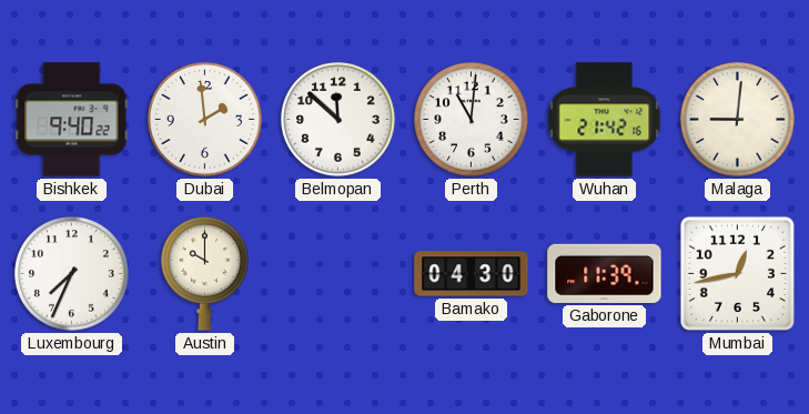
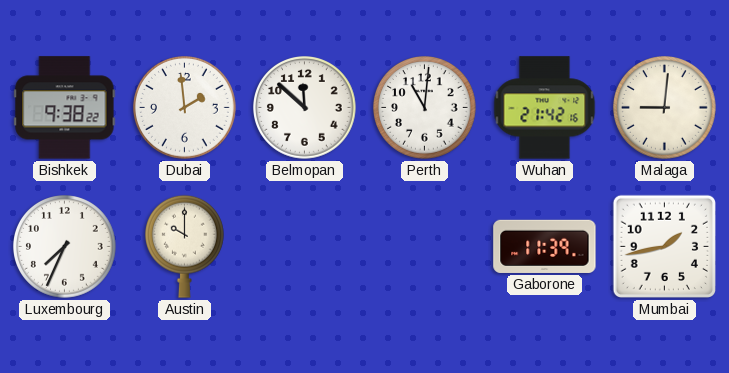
Bishkek: 9:40 -> 9:38 (65, 108)
Bamako: 04:30 -> none (472, 274)
Mumbai: 12:43 -> 1:43 (664, 246)
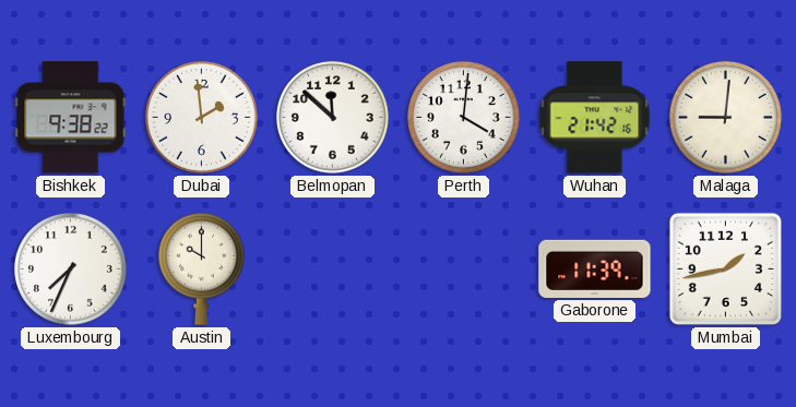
Perth: 11:01 -> 4:01 (464, 118)
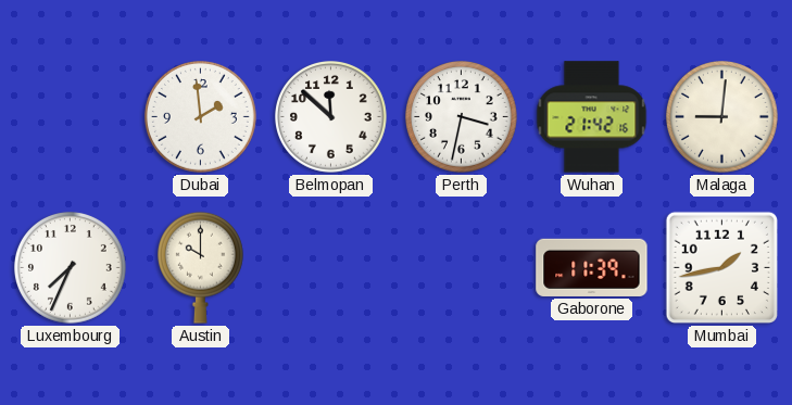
Bishkek: 9:38 -> none (71, 118)
Perth: 4:01 -> 3:32 (462, 117)
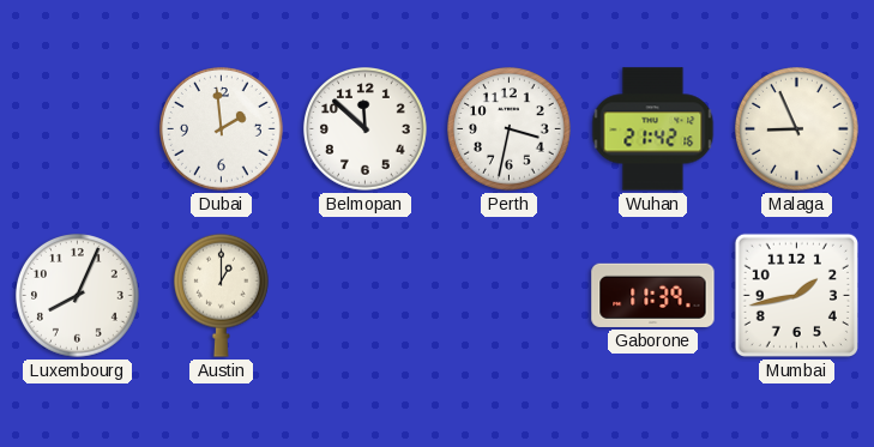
Malaga: 9:01 -> 8:56 (797, 129)
Luxembourg: 7:34 -> 8:04 (78, 296)
Austin: 10:00 -> 1:00 (221, 295)
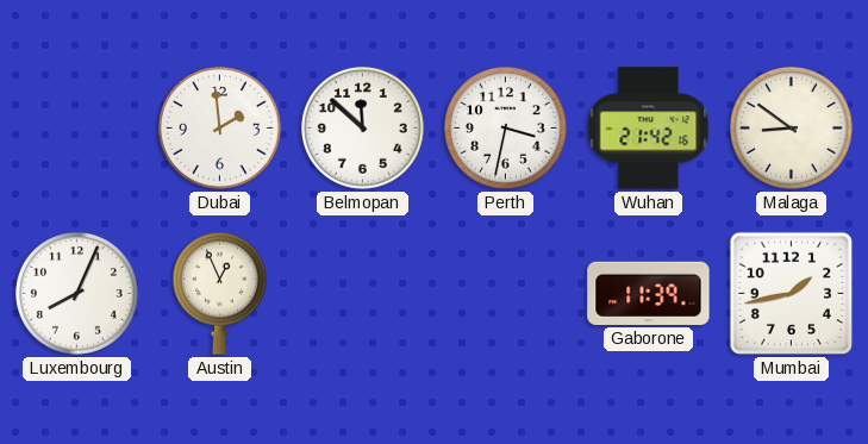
Malaga: 8:56 -> 8:51 (792, 129)
Austin: 1:00 -> 12:56 (219, 293)
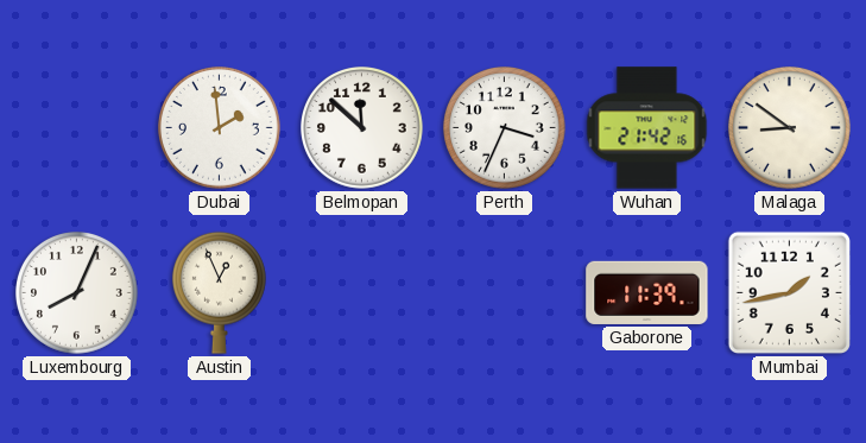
Perth: 3:32 -> 3:34 (505, 128)
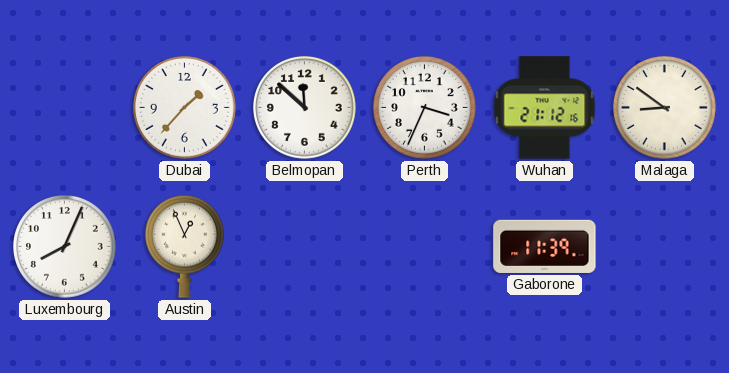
Dubai: 1:59 -> 1:37 (185, 108)
Wuhan: 21:42 -> 21:12 (545, 108)
Mumbai: 1:43 -> none (789, 292)
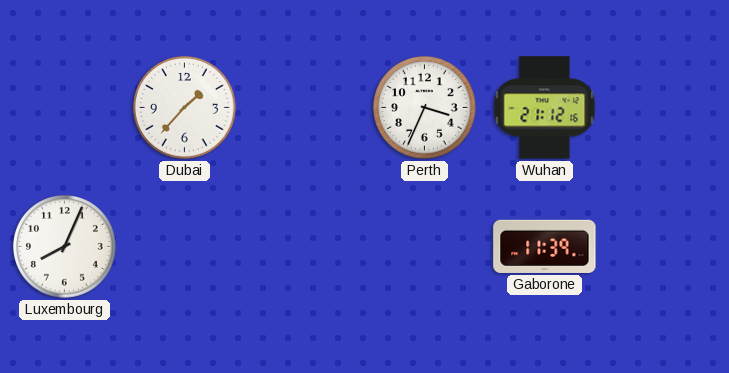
Belmopan: 11:52 -> none (305, 108)
Malaga: 8:51 -> none (665, 108)
Austin: 12:56 -> none (184, 246)
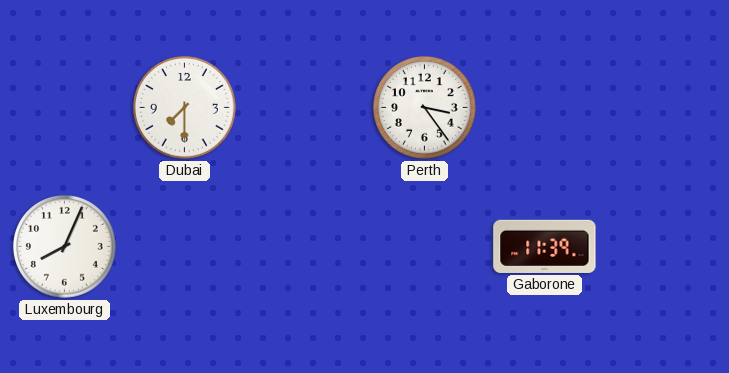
Dubai: 1:37 -> 7:30 (185, 108)
Perth: 3:34 -> 3:24 (425, 108)
Wuhan: 21:12 -> none (545, 108)
